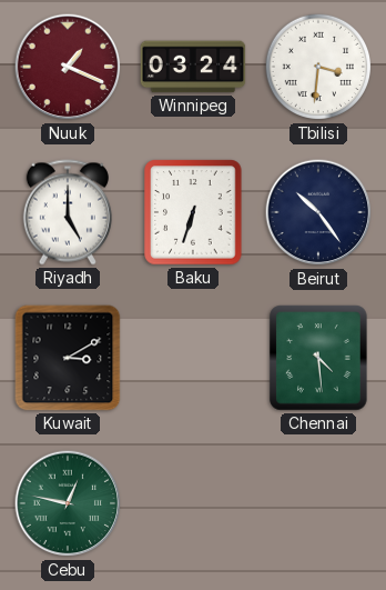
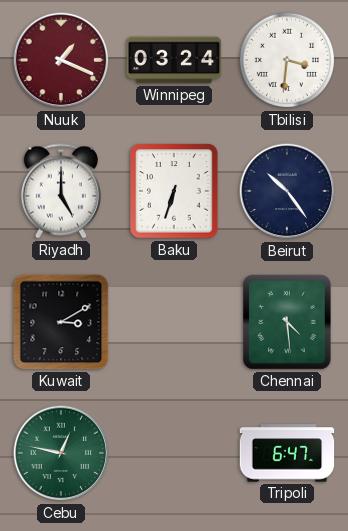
Tripoli: none -> 6:47 (287, 453)
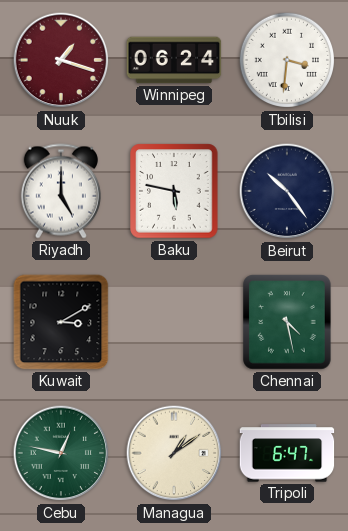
Nuuk: 1:19 -> 1:18 (61, 60)
Winnipeg: 03:24 -> 06:24 (174, 60)
Baku: 6:33 -> 5:47 (174, 191)
Chennai: 4:29 -> 4:28 (287, 322)
Managua: none -> 1:09 (174, 453)
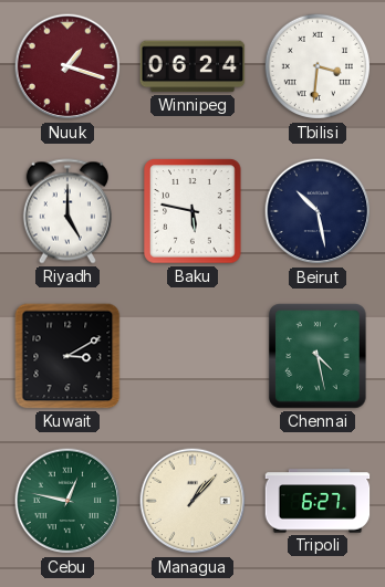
Beirut: 10:24 -> 10:28 (318, 211)
Managua: 1:09 -> 1:07 (192, 501)
Tripoli: 6:47 -> 6:27 (318, 501)
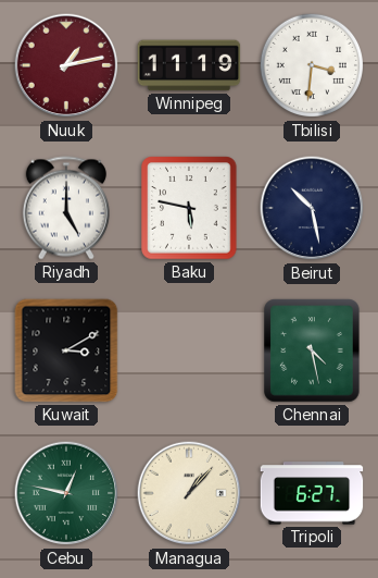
Nuuk: 1:18 -> 1:13 (66, 65)
Winnipeg: 06:24 -> 11:19 (189, 65)
